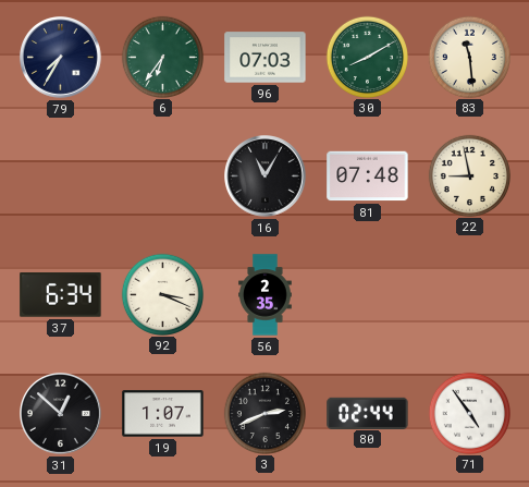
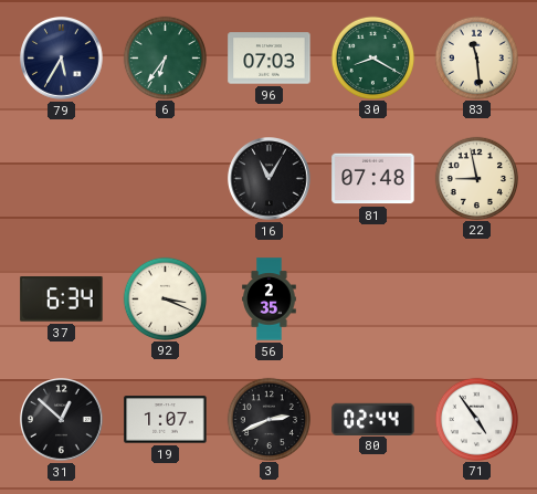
79: 7:35 -> 5:35 (62, 59)
30: 8:10 -> 8:20 (372, 57)
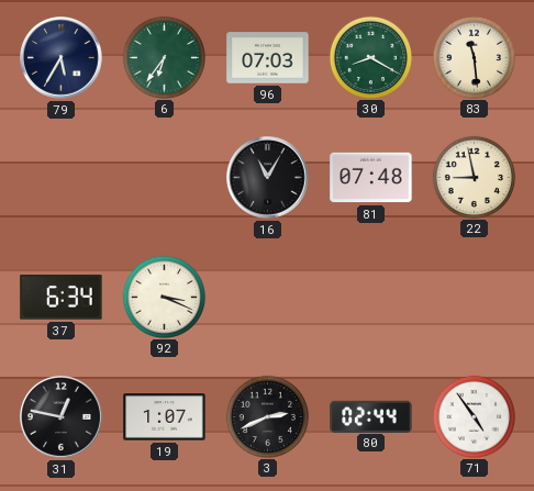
56: 2:35 -> none (270, 299)
31: 12:52 -> 12:47 (62, 417)
